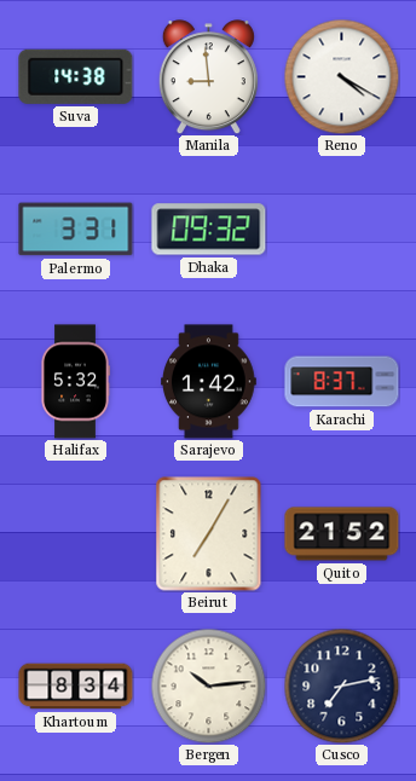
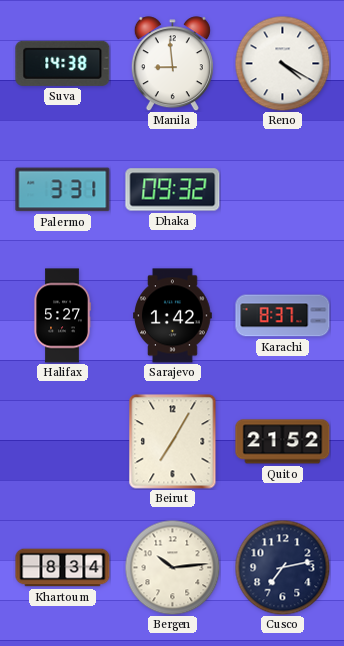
Halifax: 5:32 -> 5:27 (62, 316)
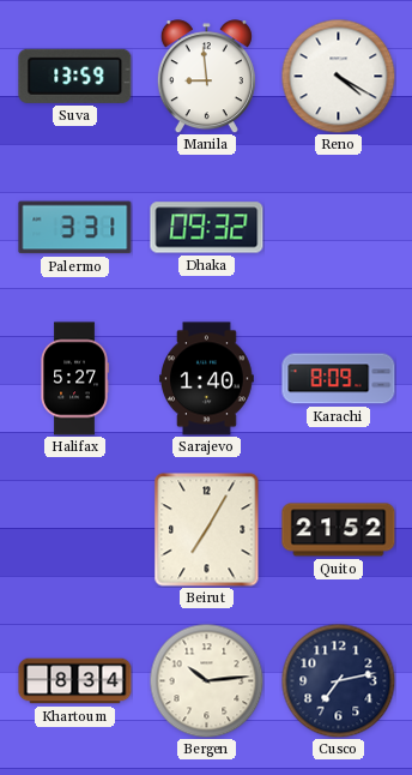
Suva: 14:38 -> 13:59 (75, 76)
Sarajevo: 1:42 -> 1:40 (207, 379)
Karachi: 8:37 -> 8:09 (339, 379)
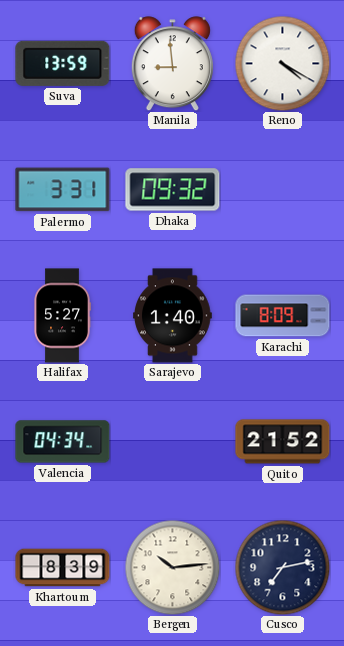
Valencia: none -> 04:34 (63, 442)
Beirut: 7:05 -> none (207, 530)
Khartoum: 8:34 -> 8:39 (63, 568)
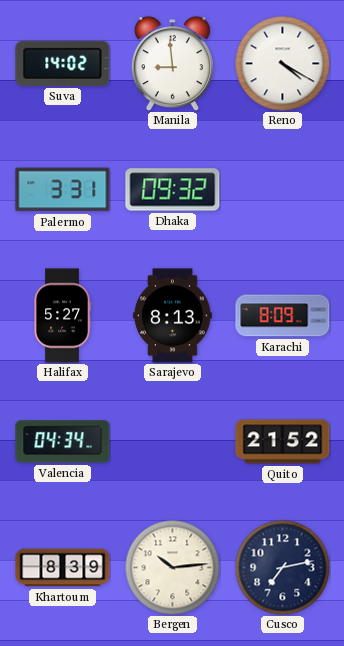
Suva: 13:59 -> 14:02 (63, 63)
Sarajevo: 1:40 -> 8:13 (173, 316)
